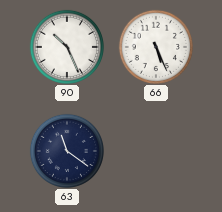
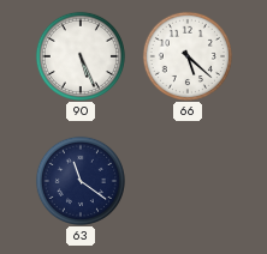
90: 10:26 -> 5:26 (79, 55)
66: 5:26 -> 5:22 (186, 55)
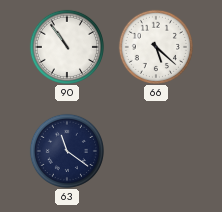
90: 5:26 -> 10:54 (66, 46)
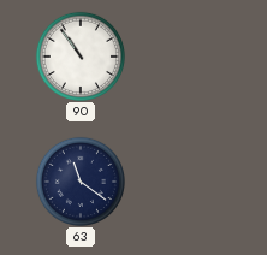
66: 5:22 -> none (155, 46)
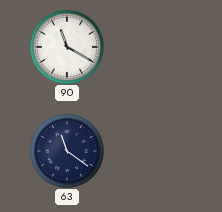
90: 10:54 -> 11:20 (66, 46)
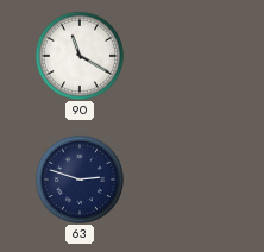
63: 11:21 -> 2:48 (78, 178)
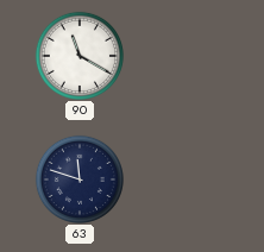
63: 2:48 -> 11:48 (78, 178)
